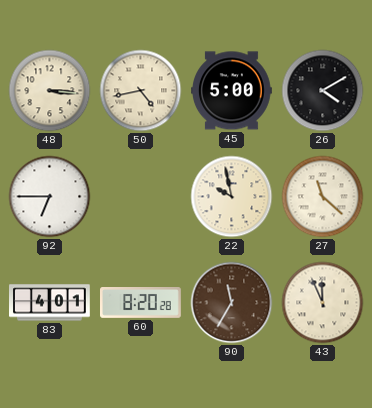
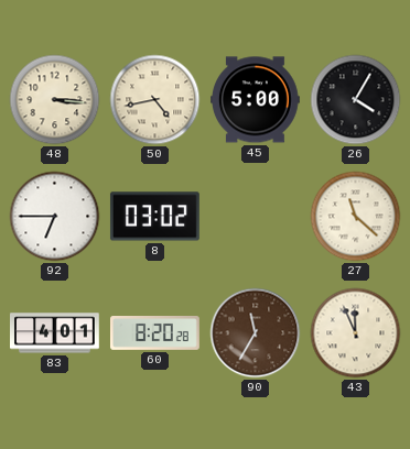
26: 4:10 -> 4:05 (356, 100)
8: none -> 03:02 (154, 217)
22: 9:58 -> none (232, 197)
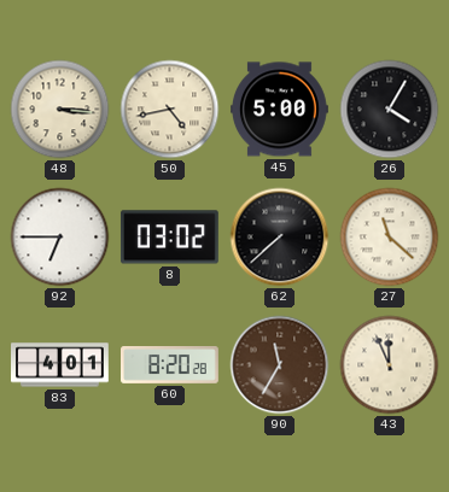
62: none -> 7:38 (280, 238)
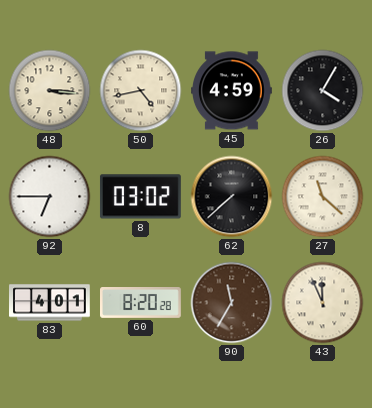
45: 5:00 -> 4:59 (232, 91)
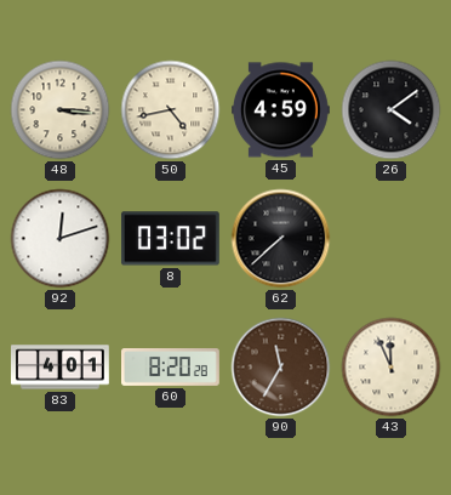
26: 4:05 -> 4:09 (392, 110)
92: 6:45 -> 12:12 (61, 239)
27: 11:22 -> none (323, 197)
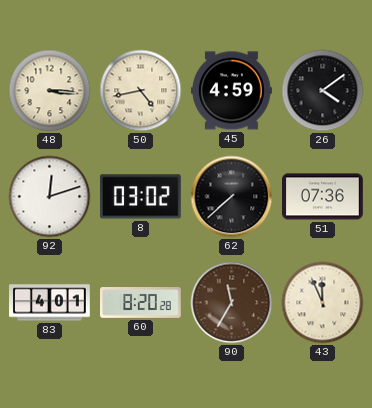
51: none -> 07:36 (323, 197)
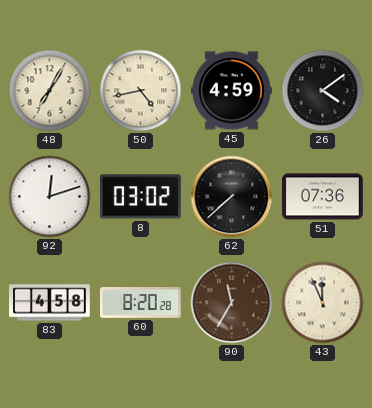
48: 3:16 -> 7:05 (50, 91)
83: 4:01 -> 4:58 (50, 303)
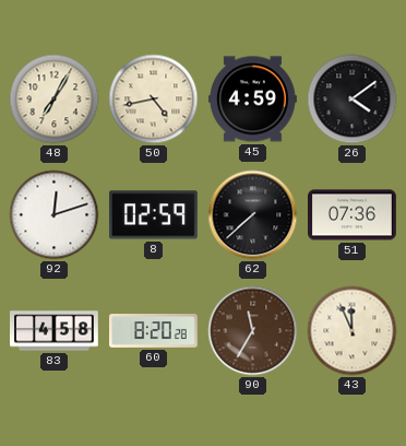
8: 03:02 -> 02:59 (153, 215)
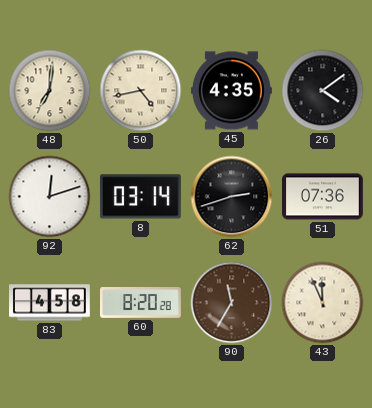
48: 7:05 -> 7:01 (50, 91)
45: 4:59 -> 4:35 (232, 91)
8: 02:59 -> 03:14 (140, 197)
62: 7:38 -> 2:42 (232, 197)
